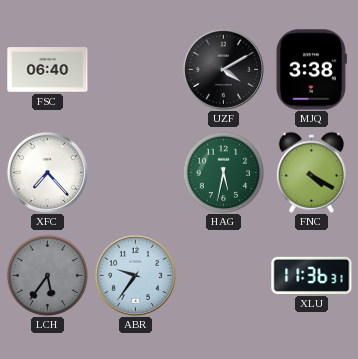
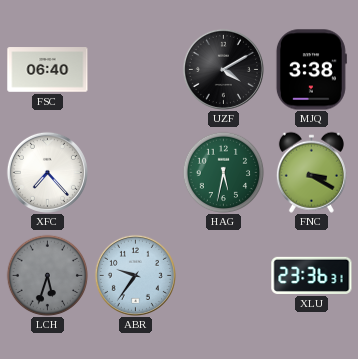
FNC: 4:20 -> 3:20 (311, 172)
LCH: 5:36 -> 5:33 (47, 275)
XLU: 11:36 -> 23:36 (312, 275)
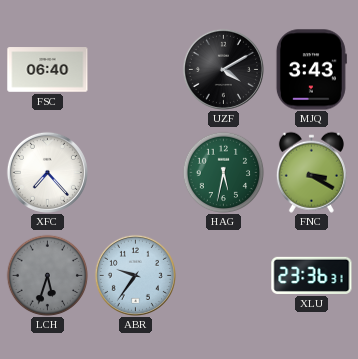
MJQ: 3:38 -> 3:43 (311, 70)
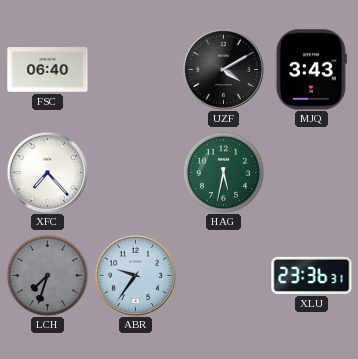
FNC: 3:20 -> none (311, 172)
LCH: 5:33 -> 7:33 (47, 275)
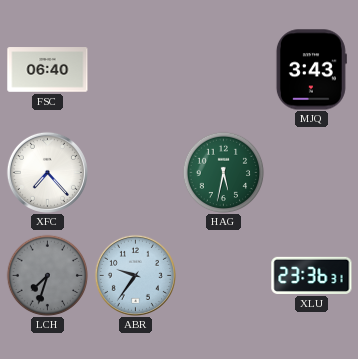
UZF: 4:10 -> none (223, 69)
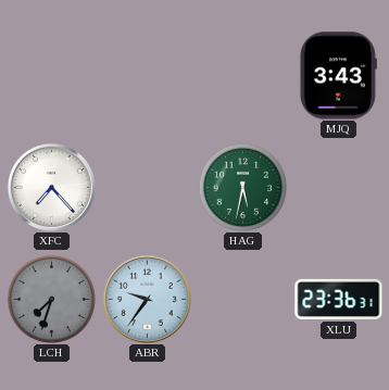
FSC: 06:40 -> none (48, 70)
